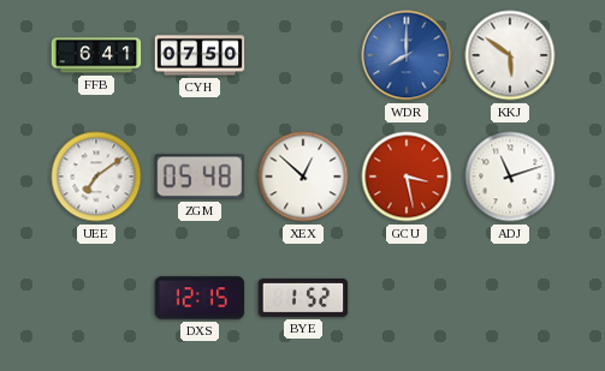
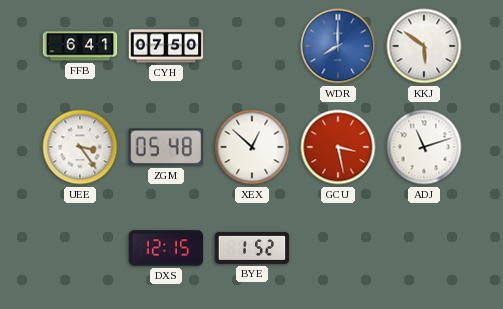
UEE: 7:09 -> 3:24 (80, 147)
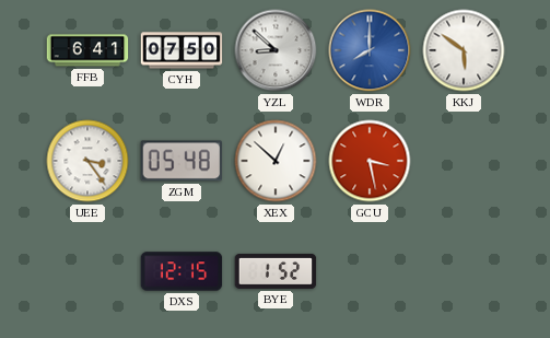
YZL: none -> 8:52 (276, 50)
ADJ: 11:12 -> none (424, 147)
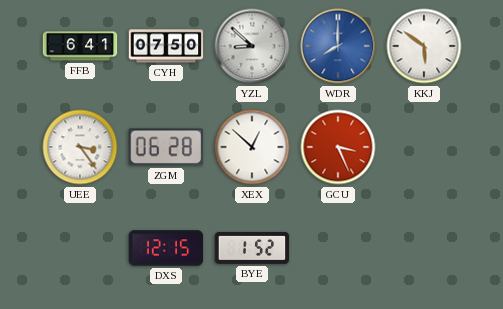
ZGM: 05:48 -> 06:28 (165, 147)
GCU: 3:28 -> 3:26 (338, 147)
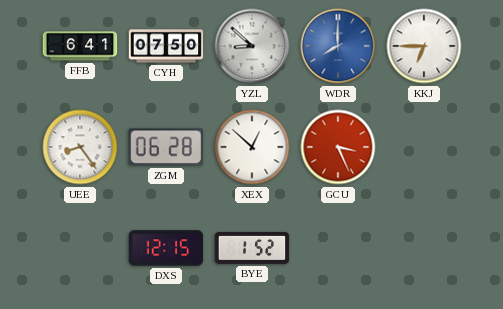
KKJ: 5:51 -> 6:45 (424, 46)
UEE: 3:24 -> 8:24 (80, 147)
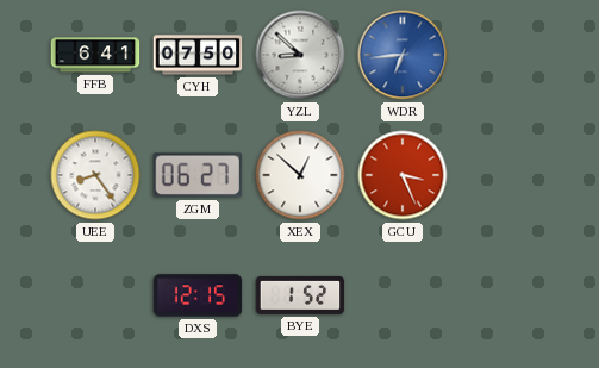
WDR: 8:00 -> 6:44 (403, 55)
KKJ: 6:45 -> none (424, 46)
ZGM: 06:28 -> 06:27 (196, 175)
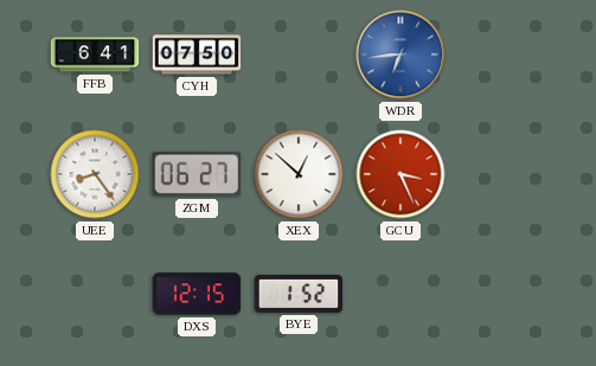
YZL: 8:52 -> none (300, 55)
